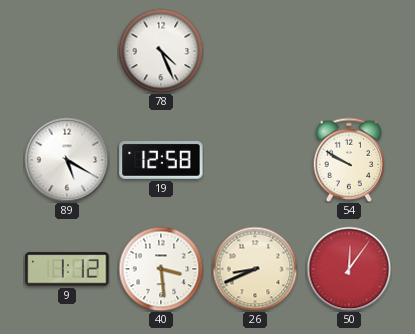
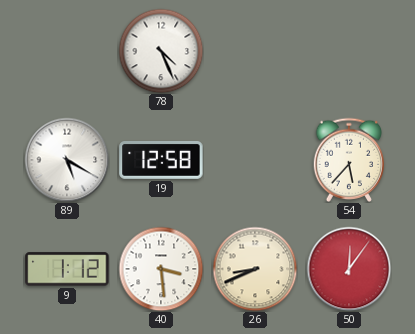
54: 9:50 -> 5:37 (349, 160)
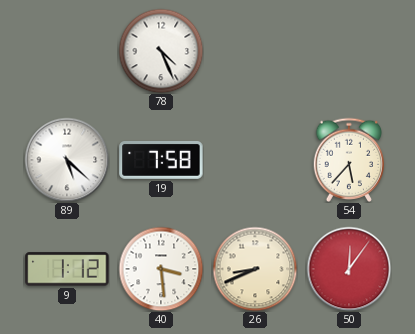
89: 5:20 -> 5:22 (67, 160)
19: 12:58 -> 7:58 (161, 161)
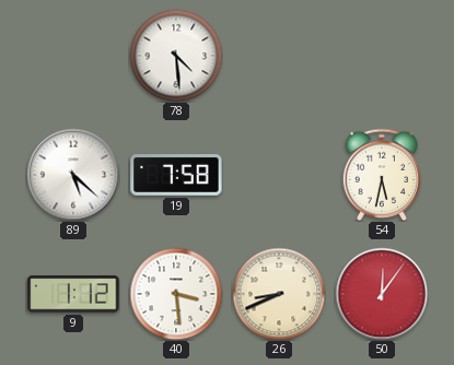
78: 4:26 -> 4:29 (176, 56)
54: 5:37 -> 5:32 (382, 175)
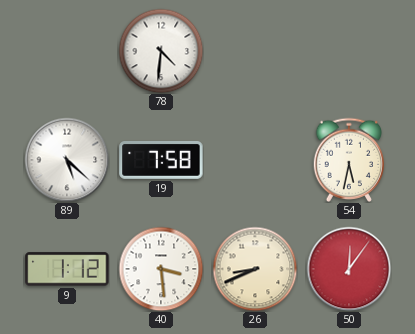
78: 4:29 -> 4:31 (161, 51)
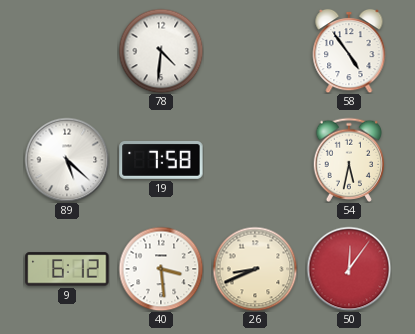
58: none -> 4:54 (349, 51)
9: 1:12 -> 6:12 (67, 269)
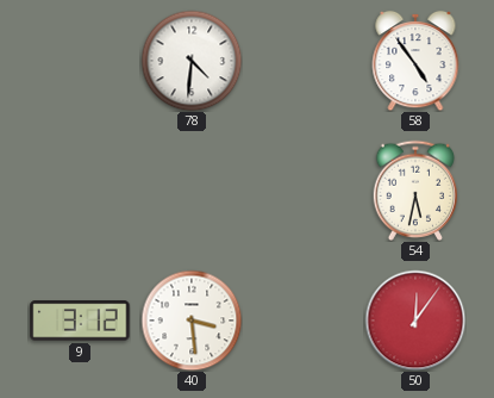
89: 5:22 -> none (67, 160)
19: 7:58 -> none (161, 161)
9: 6:12 -> 3:12 (80, 321)
26: 8:41 -> none (255, 269)
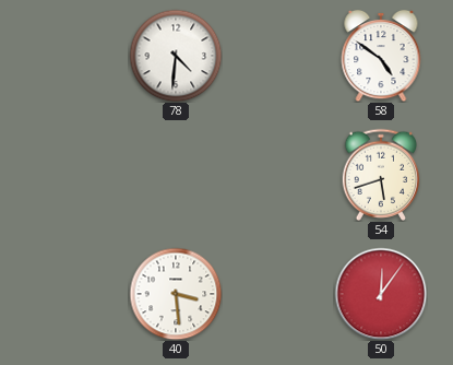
58: 4:54 -> 4:51 (381, 56)
54: 5:32 -> 5:42 (381, 175)
9: 3:12 -> none (80, 321)
